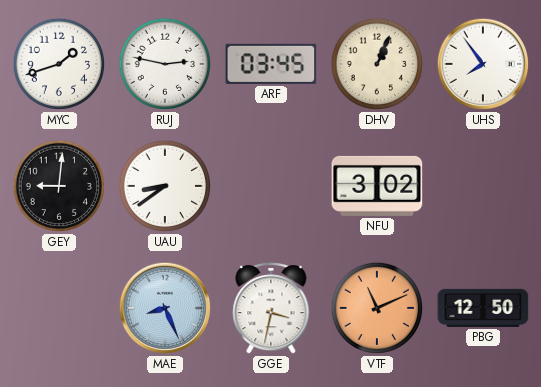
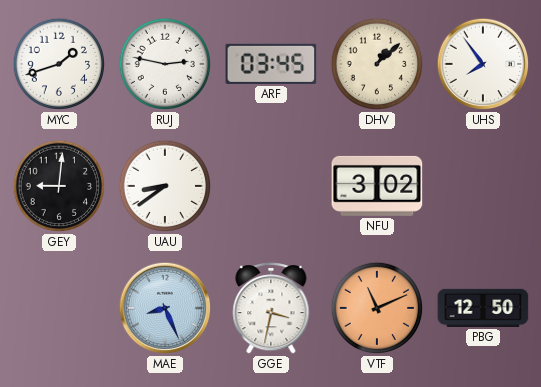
DHV: 1:04 -> 1:08 (377, 64)
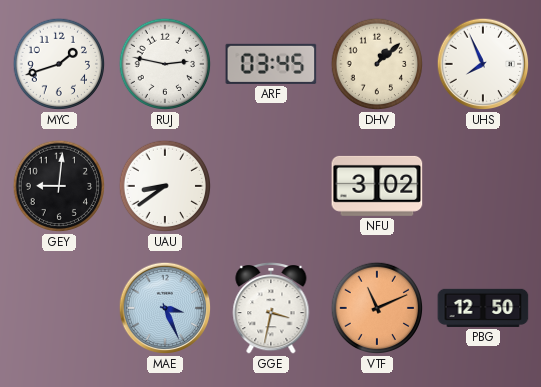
UHS: 7:54 -> 7:56 (483, 64)
MAE: 8:26 -> 3:26 (165, 308)
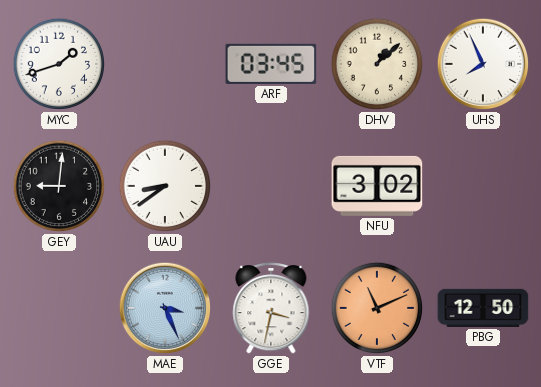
RUJ: 2:47 -> none (165, 64)
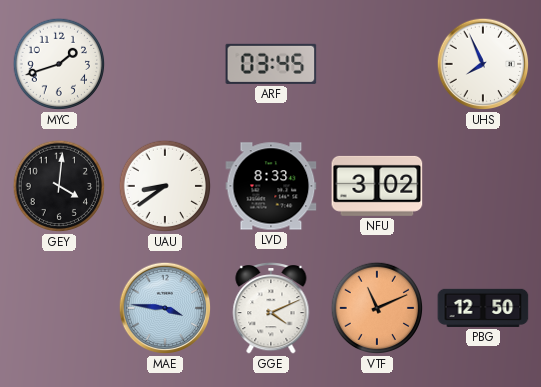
DHV: 1:08 -> none (377, 64)
GEY: 9:01 -> 4:01 (59, 186)
LVD: none -> 8:33 (271, 186)
MAE: 3:26 -> 3:46 (165, 308)
GGE: 3:32 -> 4:11 (271, 308)
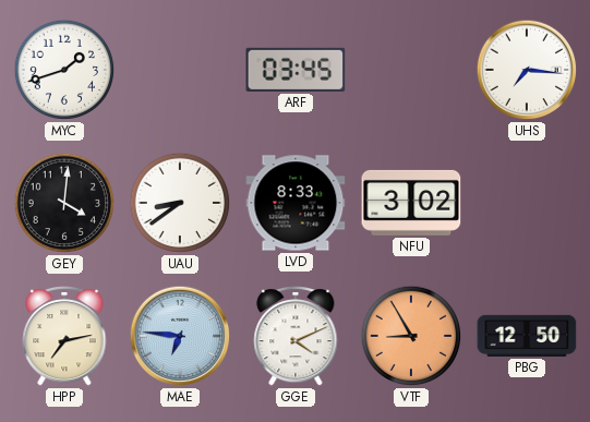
UHS: 7:56 -> 7:16 (527, 70)
HPP: none -> 7:13 (64, 336)
MAE: 3:46 -> 6:46 (180, 336)
VTF: 11:11 -> 8:55 (411, 336)
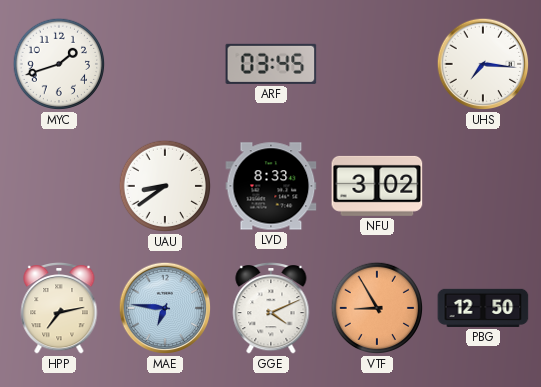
GEY: 4:01 -> none (64, 203)
